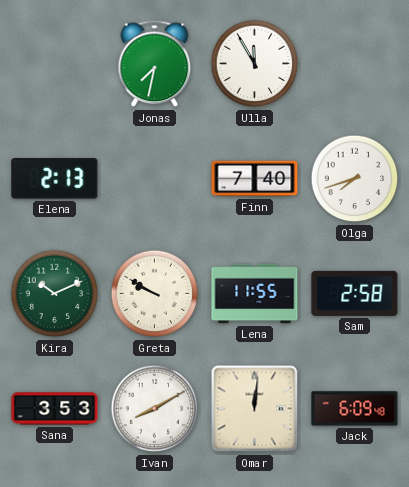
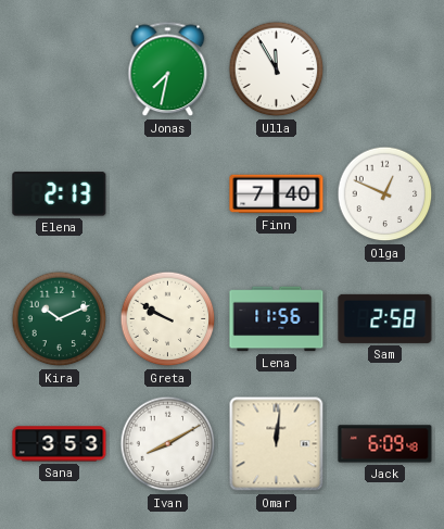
Olga: 7:42 -> 12:49 (385, 194)
Lena: 11:55 -> 11:56 (277, 319)
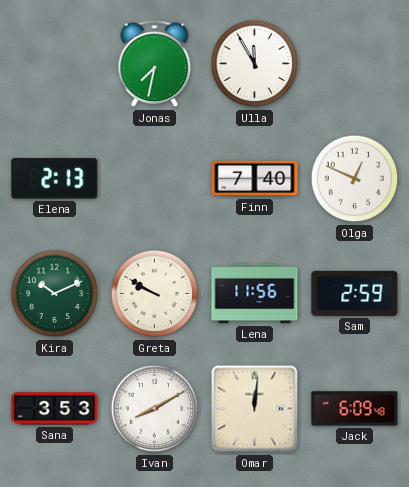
Sam: 2:58 -> 2:59 (355, 293)
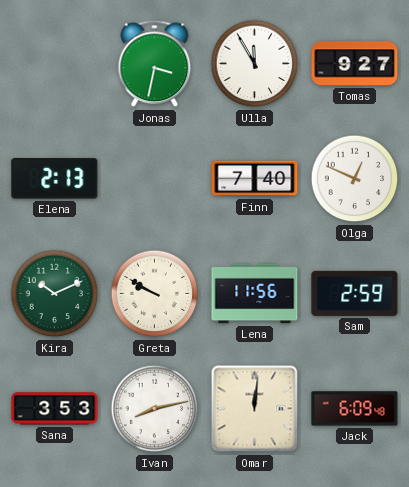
Jonas: 7:32 -> 3:32 (155, 64)
Tomas: none -> 9:27 (355, 64)
Ivan: 8:10 -> 8:13 (155, 409)
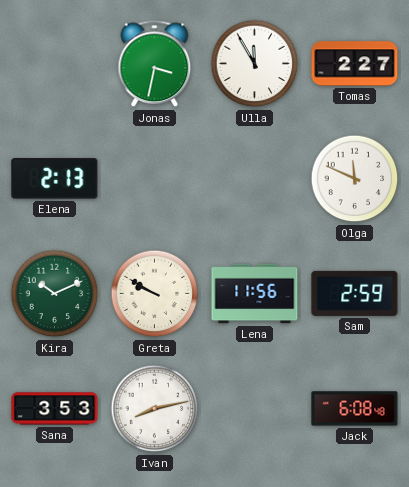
Tomas: 9:27 -> 2:27 (355, 64)
Finn: 7:40 -> none (255, 179)
Olga: 12:49 -> 11:49 (355, 179)
Omar: 12:01 -> none (255, 409)
Jack: 6:09 -> 6:08 (355, 409)
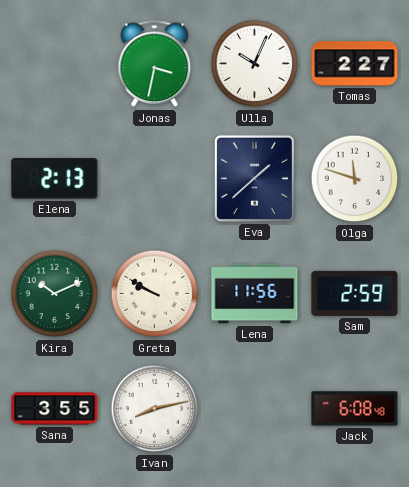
Ulla: 11:55 -> 10:04 (255, 64)
Eva: none -> 1:38 (254, 178)
Olga: 11:49 -> 11:48 (355, 179)
Sana: 3:53 -> 3:55 (55, 409)
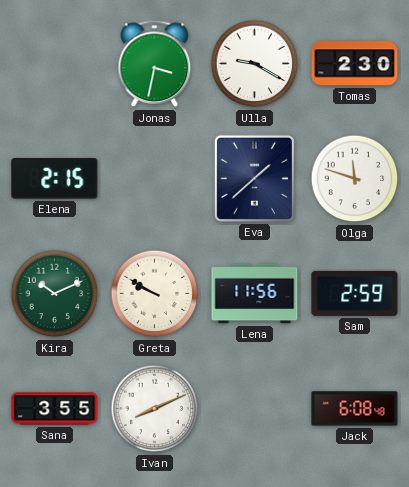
Ulla: 10:04 -> 9:20 (255, 64)
Tomas: 2:27 -> 2:30 (355, 64)
Elena: 2:13 -> 2:15 (55, 179)
Ivan: 8:13 -> 8:11 (155, 409)
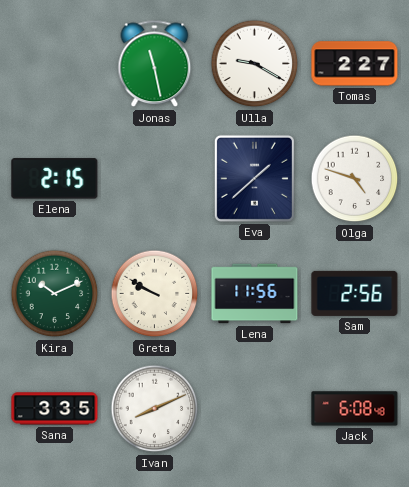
Jonas: 3:32 -> 11:28 (155, 64)
Tomas: 2:30 -> 2:27 (355, 64)
Olga: 11:48 -> 4:48 (355, 179)
Sam: 2:59 -> 2:56 (355, 293)
Sana: 3:55 -> 3:35 (55, 409)
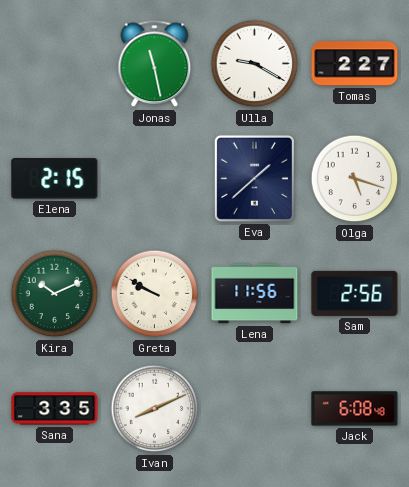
Olga: 4:48 -> 5:18 (355, 179)
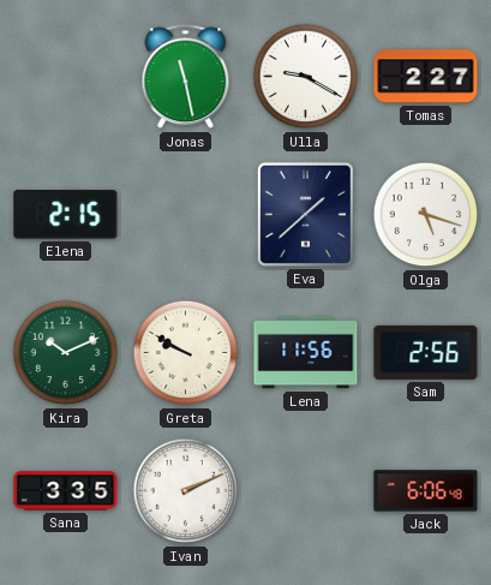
Ivan: 8:11 -> 2:11 (186, 491)
Jack: 6:08 -> 6:06 (426, 491)
